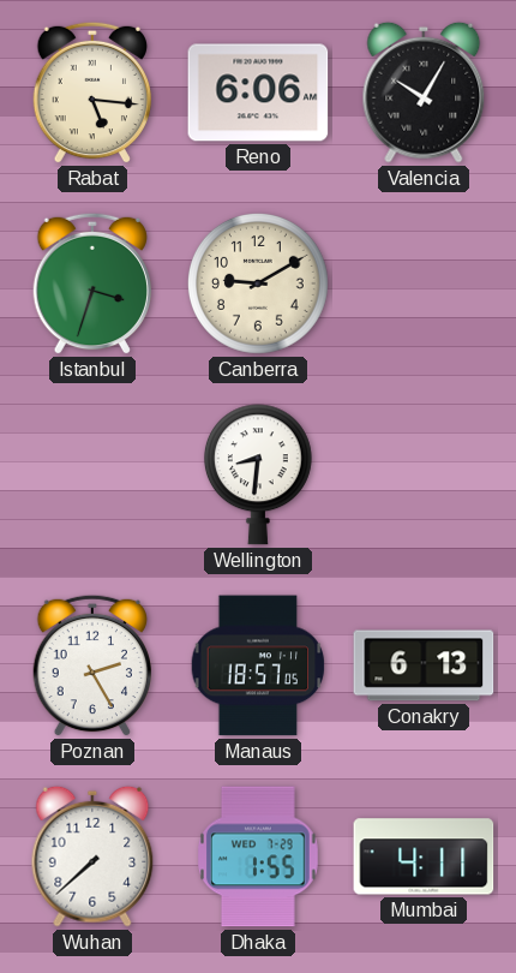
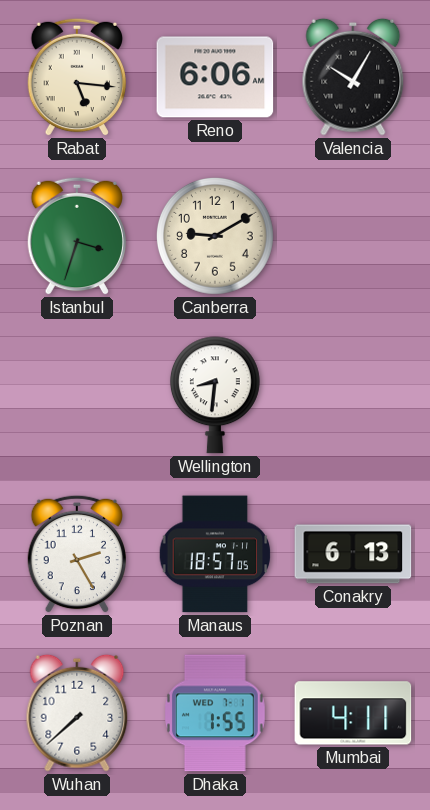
Dhaka date: WED 7-29 -> WED 7-1 (216, 713)
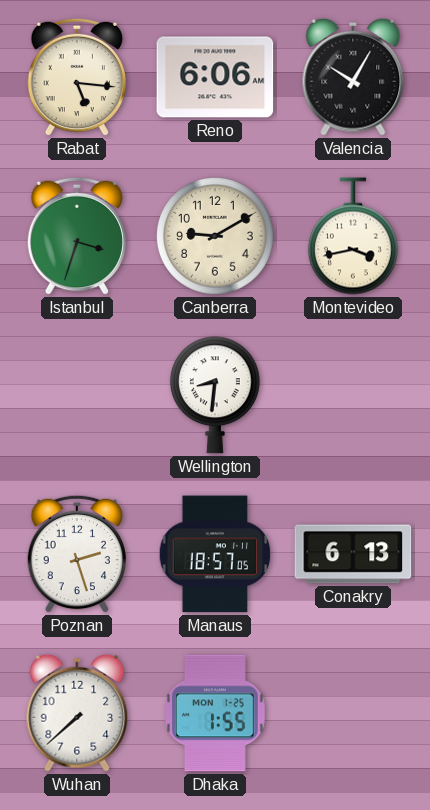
Montevideo: none -> 3:43 (353, 236)
Poznan: 2:25 -> 2:27 (76, 554)
Dhaka date: WED 7-1 -> MON 1-25 (216, 713)
Mumbai: 4:11 -> none (353, 713)
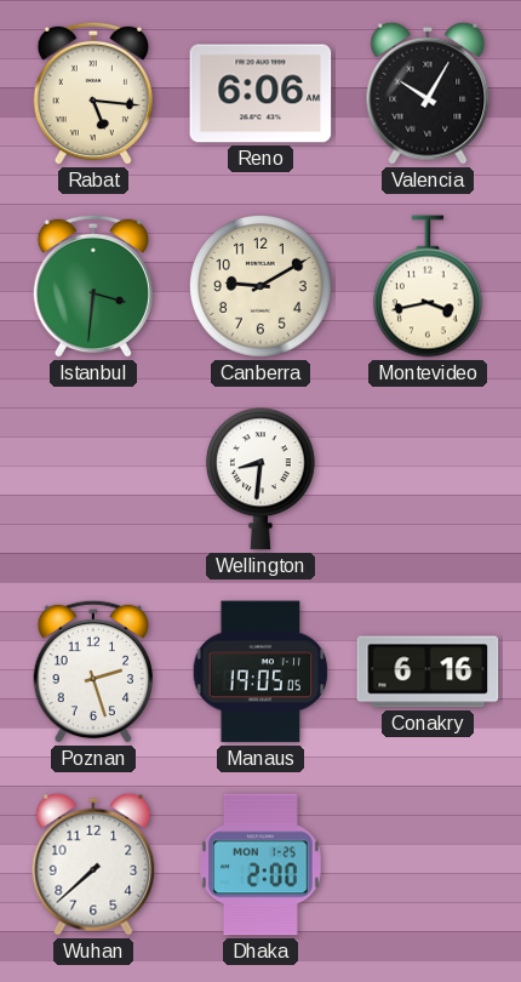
Istanbul: 3:33 -> 3:31 (92, 286)
Manaus: 18:57 -> 19:05 (260, 672)
Conakry: 6:13 -> 6:16 (428, 672)
Dhaka: 1:55 -> 2:00 (262, 864)
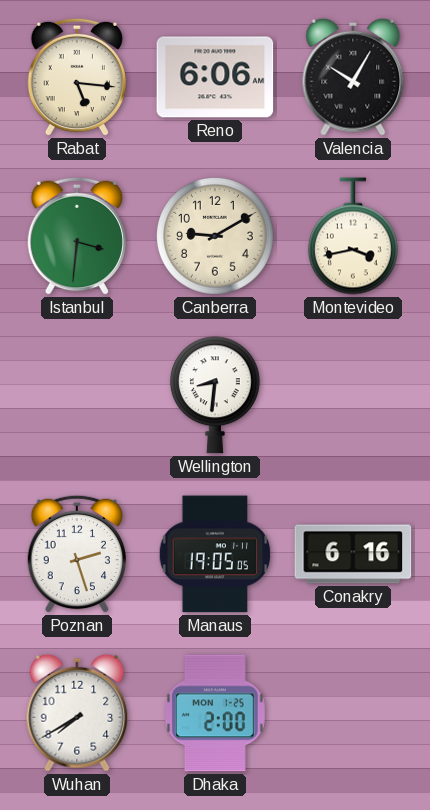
Wuhan: 7:38 -> 7:40 (77, 713)
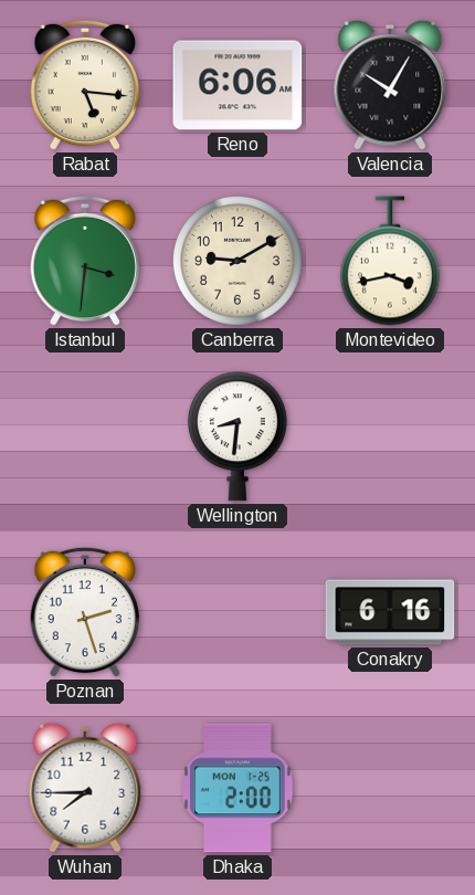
Manaus: 19:05 -> none (215, 554)
Wuhan: 7:40 -> 7:45 (85, 788)
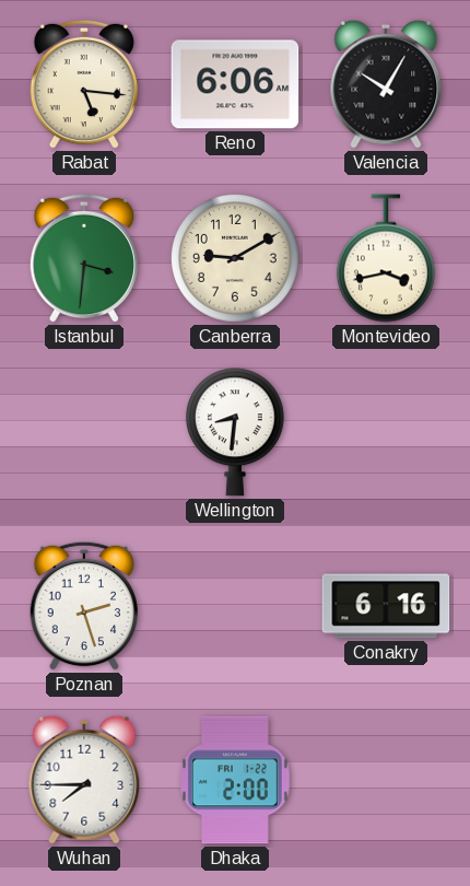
Dhaka date: MON 1-25 -> FRI 1-22 (236, 780)
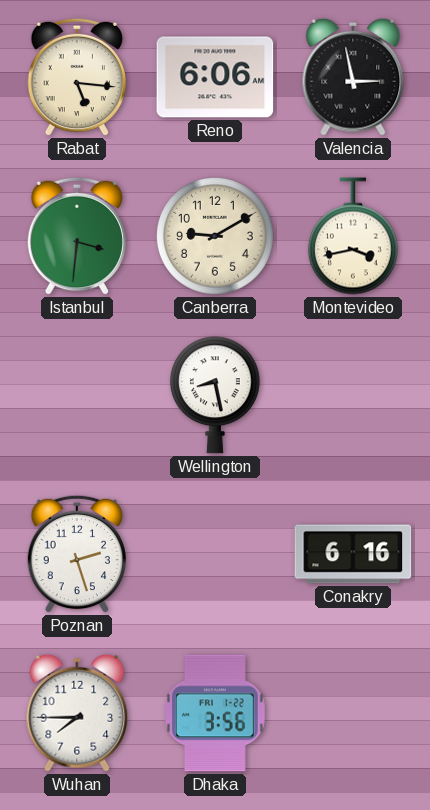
Valencia: 10:05 -> 2:58 (353, 77)
Wellington: 8:31 -> 8:28 (215, 395)
Dhaka: 2:00 -> 3:56 (216, 713)
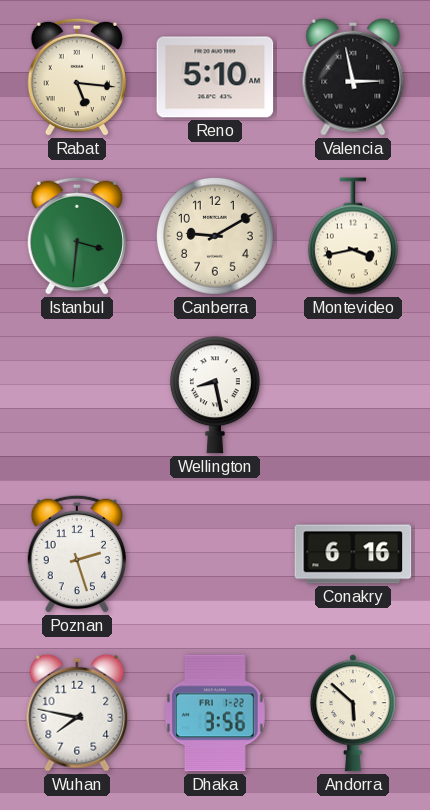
Reno: 6:06 -> 5:10 (215, 77)
Wuhan: 7:45 -> 7:47 (77, 713)
Andorra: none -> 5:52 (353, 713)
